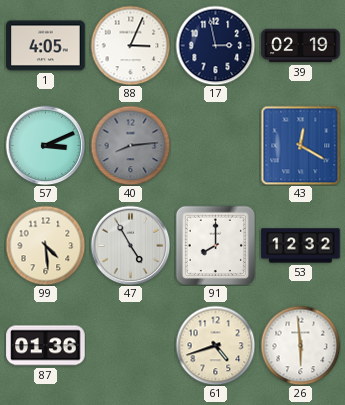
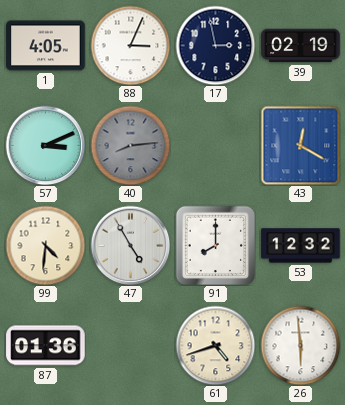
99: 4:29 -> 4:31 (45, 245)
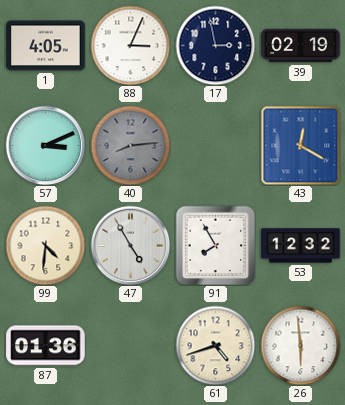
91: 8:00 -> 7:55 (215, 245)
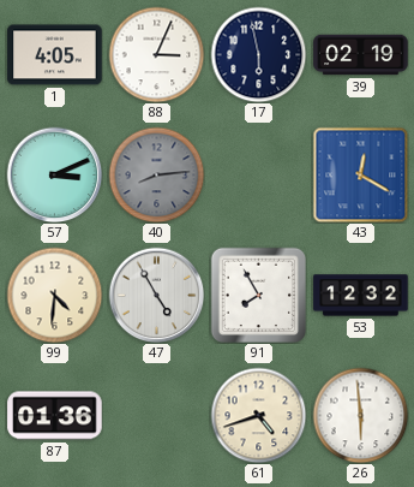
17: 2:58 -> 5:58 (258, 54)
